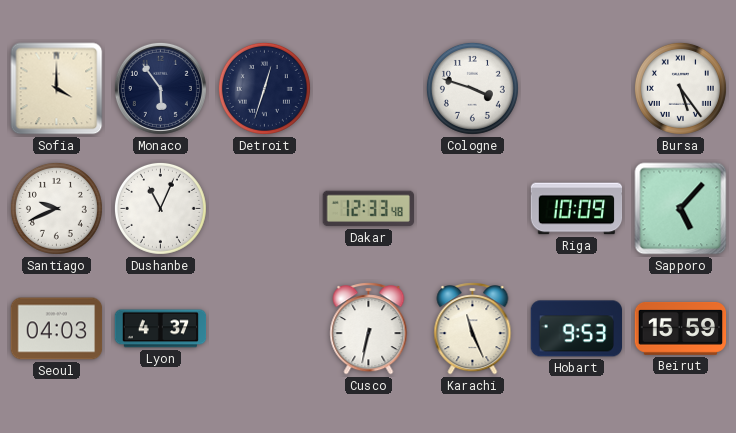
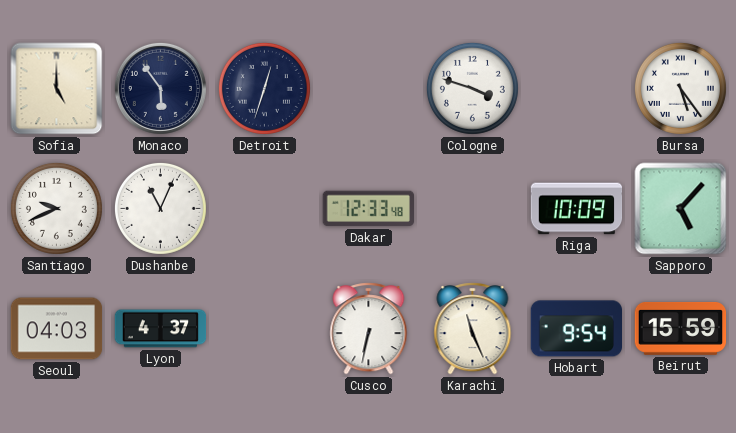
Sofia: 4:00 -> 5:00 (57, 89)
Hobart: 9:53 -> 9:54 (576, 329)
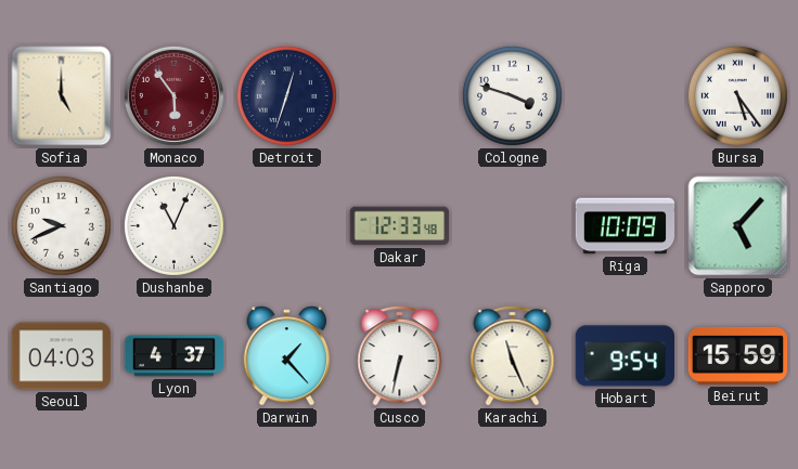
Monaco dial: navy -> burgundy (173, 95)
Darwin: none -> 1:23 (287, 356)
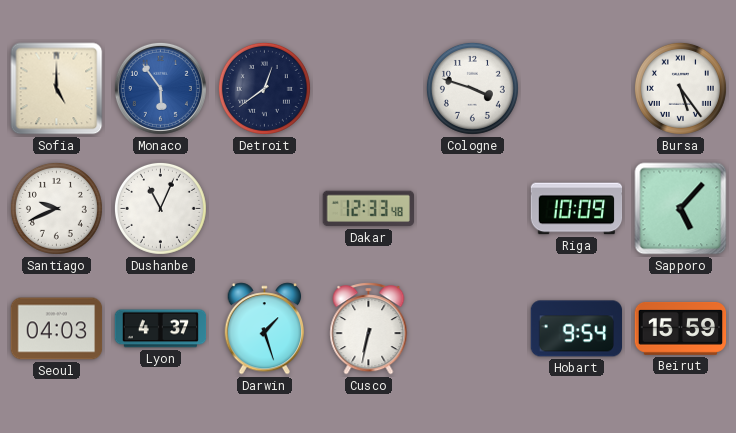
Monaco dial: burgundy -> blue (160, 88)
Detroit: 12:33 -> 12:39 (264, 88)
Darwin: 1:23 -> 1:27 (265, 329)
Karachi: 11:26 -> none (513, 356)
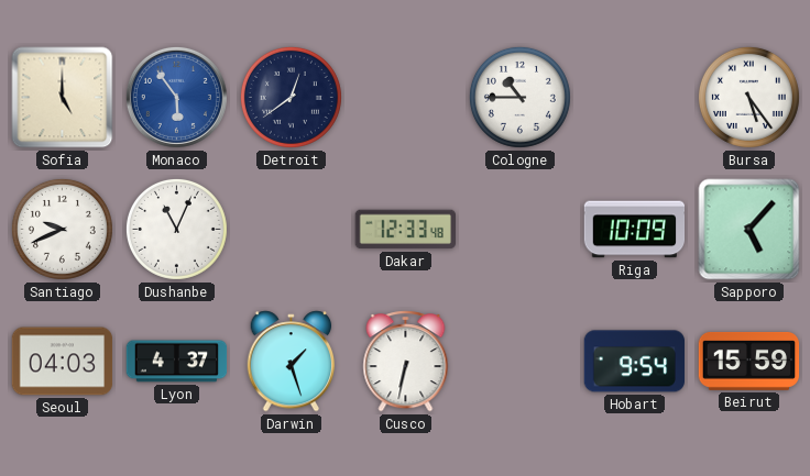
Cologne: 3:48 -> 10:45 (519, 97)
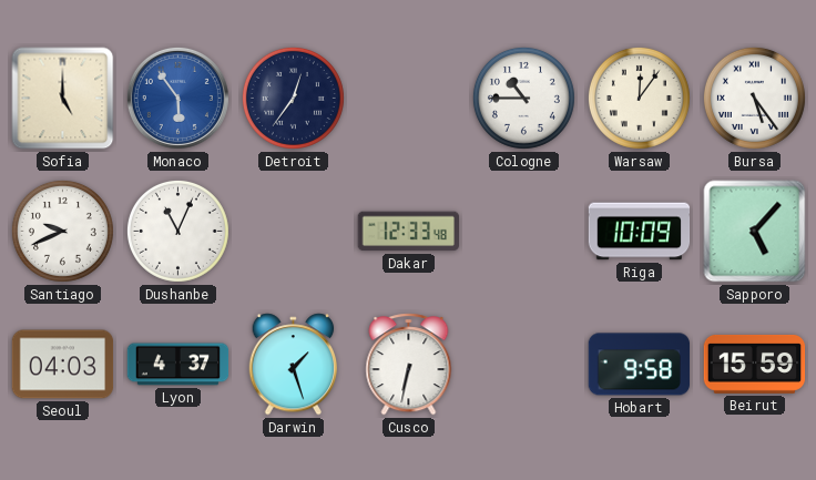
Detroit: 12:39 -> 12:36 (293, 98)
Warsaw: none -> 12:06 (639, 98)
Hobart: 9:54 -> 9:58 (639, 365)
